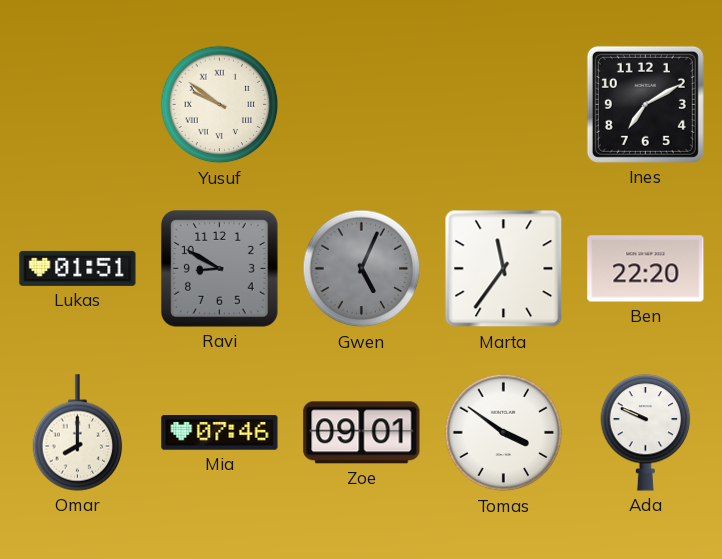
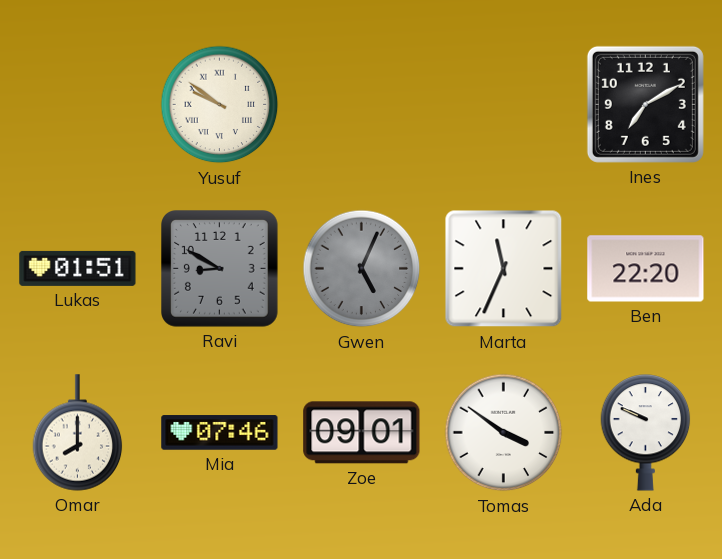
Marta: 11:36 -> 11:34 (504, 269)
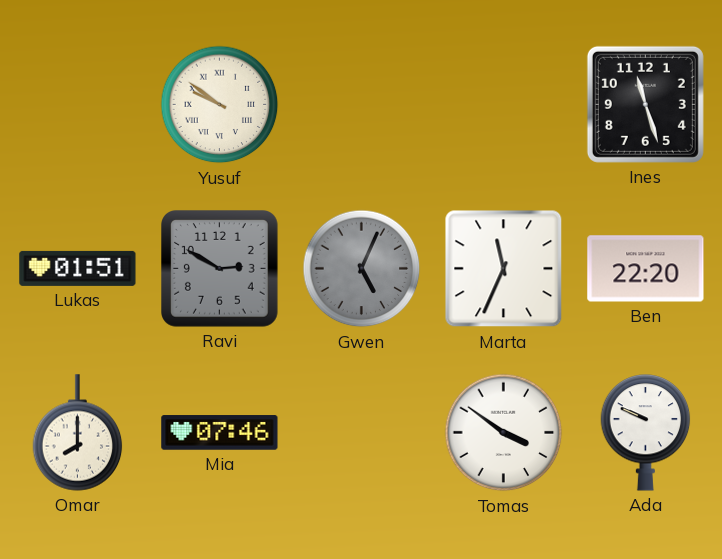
Ines: 7:10 -> 11:27 (645, 104)
Ravi: 8:50 -> 2:50 (220, 269)
Zoe: 09:01 -> none (362, 433)
